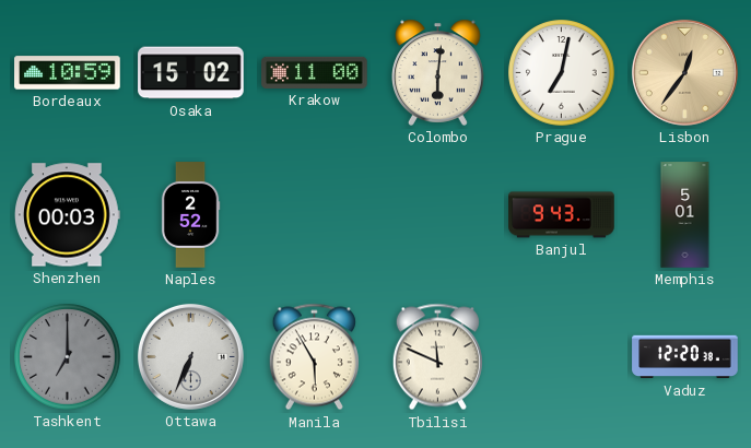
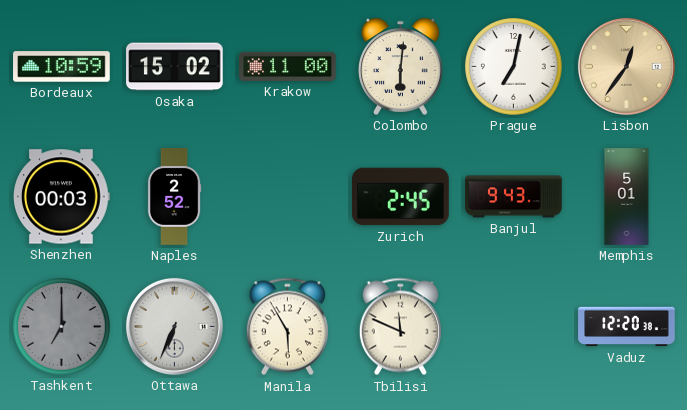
Zurich: none -> 2:45 (401, 197)
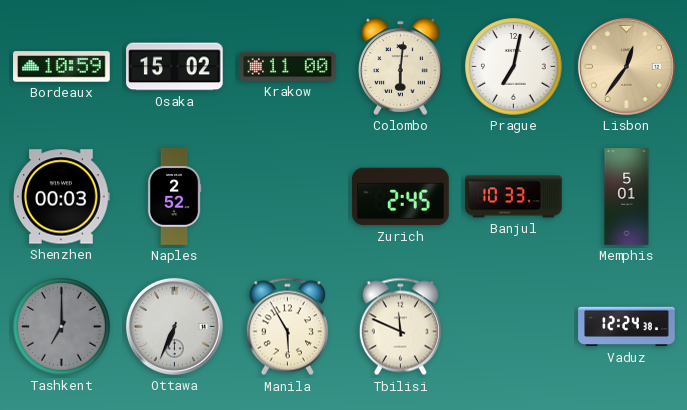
Banjul: 9:43 -> 10:33 (514, 197)
Vaduz: 12:20 -> 12:24 (627, 327)
